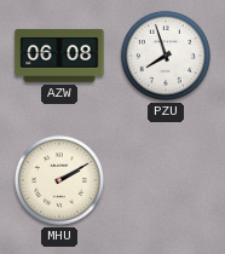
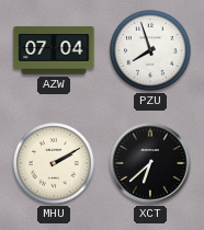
AZW: 06:08 -> 07:04 (54, 50)
XCT: none -> 6:38 (150, 163)
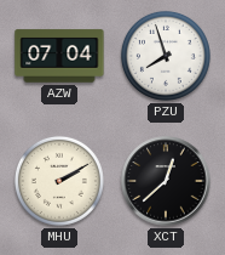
XCT: 6:38 -> 12:38 (166, 181)
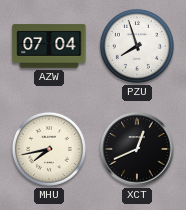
MHU: 2:10 -> 7:43 (49, 149)
XCT: 12:38 -> 12:41 (137, 149)
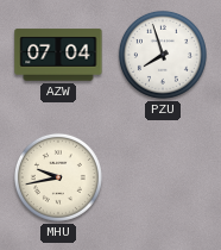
MHU: 7:43 -> 9:43 (58, 177)
XCT: 12:41 -> none (137, 149)
